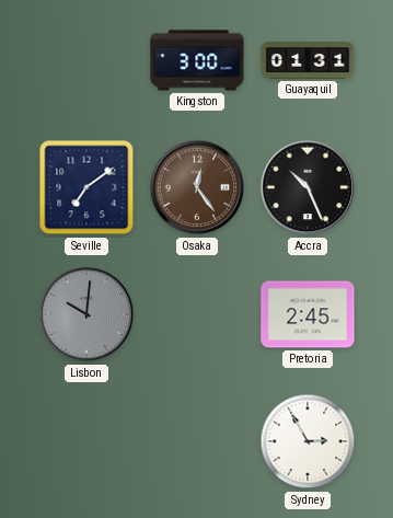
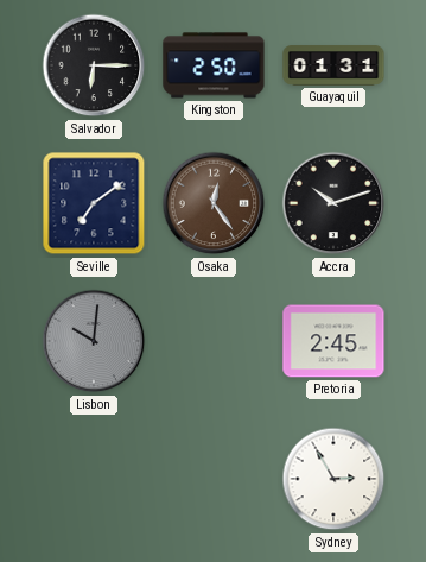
Salvador: none -> 6:15 (94, 65)
Kingston: 3:00 -> 2:50 (214, 65)
Accra: 10:26 -> 10:12 (333, 203)
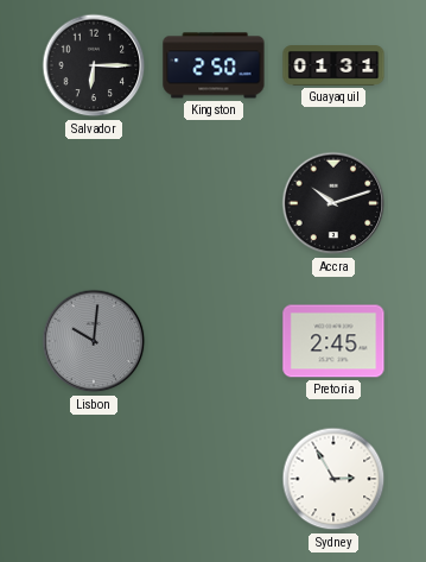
Seville: 7:09 -> none (94, 203)
Osaka: 12:24 -> none (214, 203)
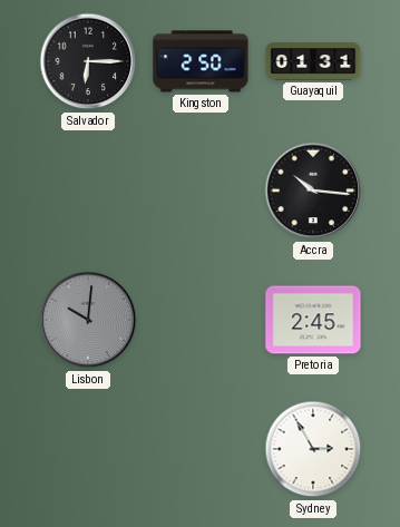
Accra: 10:12 -> 10:16 (313, 191)
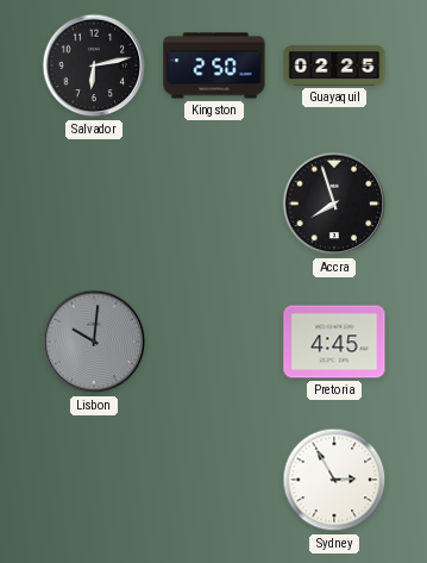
Salvador: 6:15 -> 6:13 (94, 65)
Guayaquil: 01:31 -> 02:25 (334, 65)
Accra: 10:16 -> 7:57 (334, 204)
Pretoria: 2:45 -> 4:45 (334, 342)
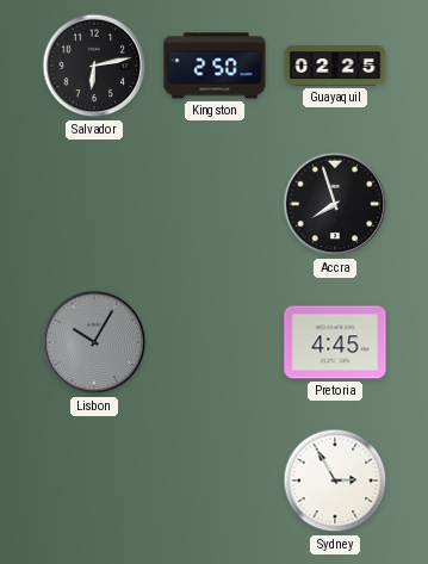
Lisbon: 10:01 -> 10:05 (94, 342)
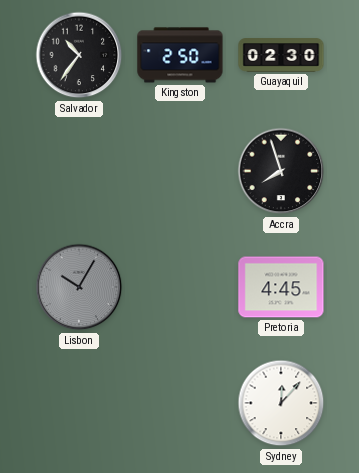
Salvador: 6:13 -> 10:36 (79, 55)
Guayaquil: 02:25 -> 02:30 (281, 55)
Sydney: 2:55 -> 12:07 (281, 403)
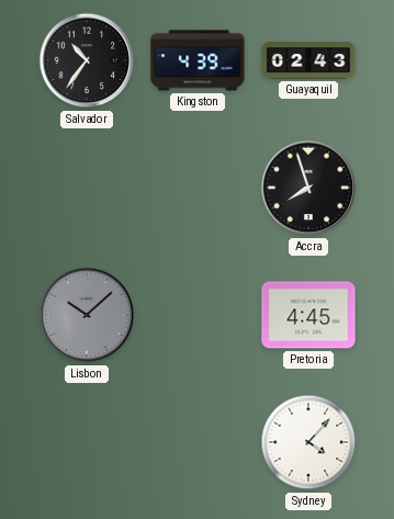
Kingston: 2:50 -> 4:39 (198, 60)
Guayaquil: 02:30 -> 02:43 (308, 60)
Lisbon: 10:05 -> 10:08 (87, 315)
Sydney: 12:07 -> 4:07 (308, 442)
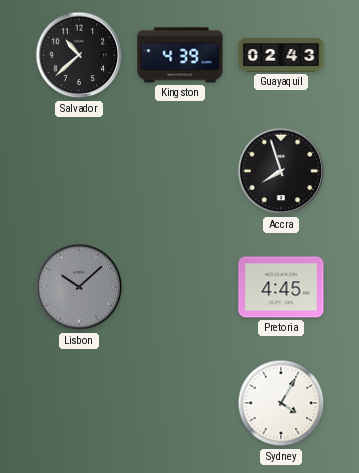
Salvador: 10:36 -> 10:38 (79, 55)
Sydney: 4:07 -> 4:05 (281, 403)
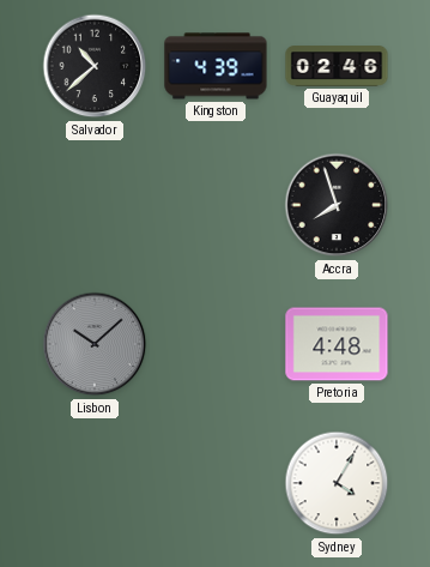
Guayaquil: 02:43 -> 02:46 (337, 66)
Pretoria: 4:45 -> 4:48 (337, 344)
